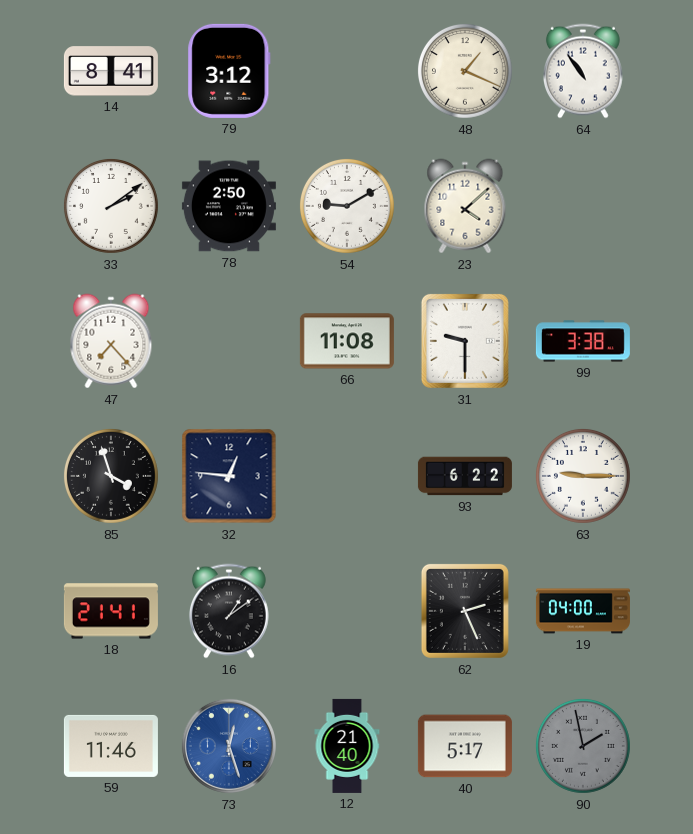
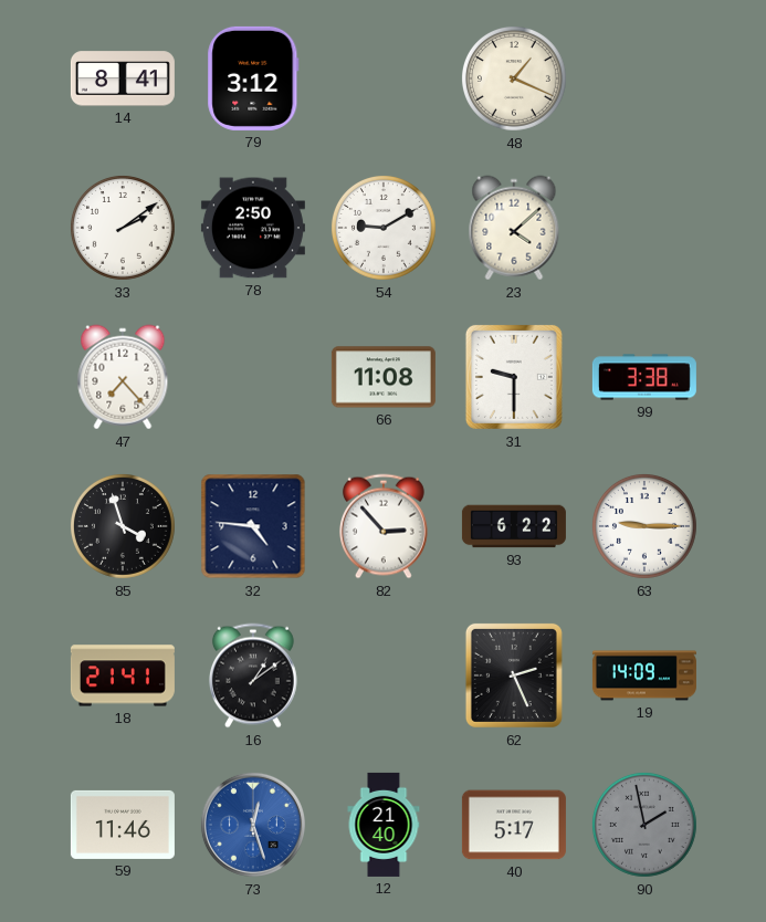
64: 10:54 -> none (583, 71)
32: 12:46 -> 4:46 (253, 526)
82: none -> 2:53 (384, 526)
19: 04:00 -> 14:09 (644, 675)
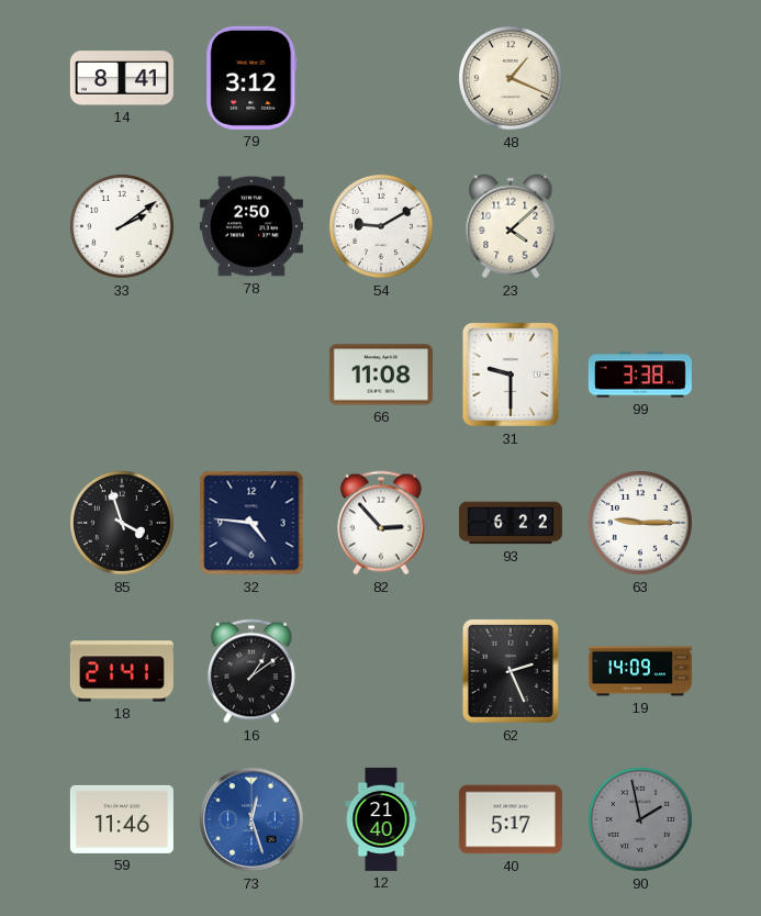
47: 7:23 -> none (123, 377)
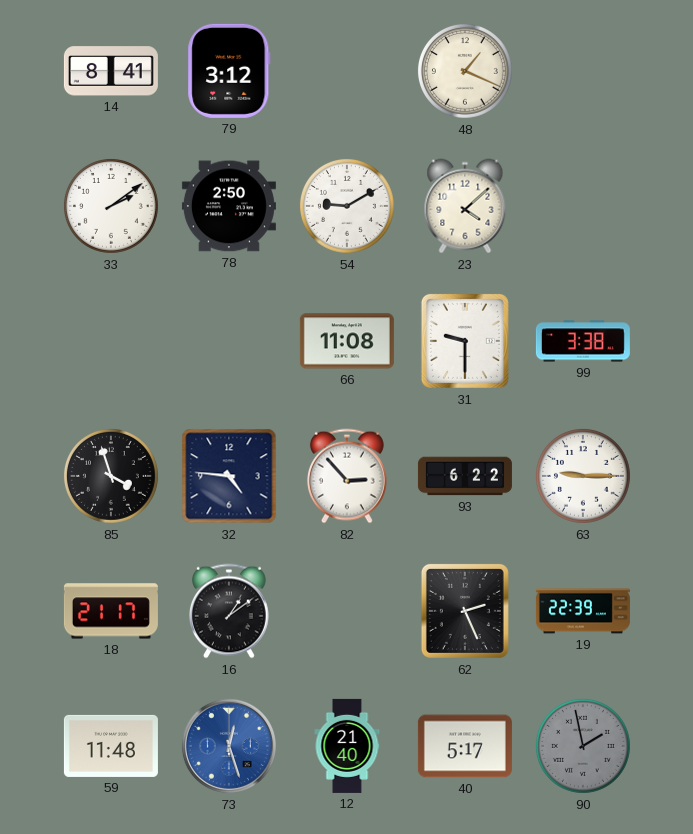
18: 21:41 -> 21:17 (111, 611)
19: 14:09 -> 22:39 (583, 611)
59: 11:46 -> 11:48 (111, 746)
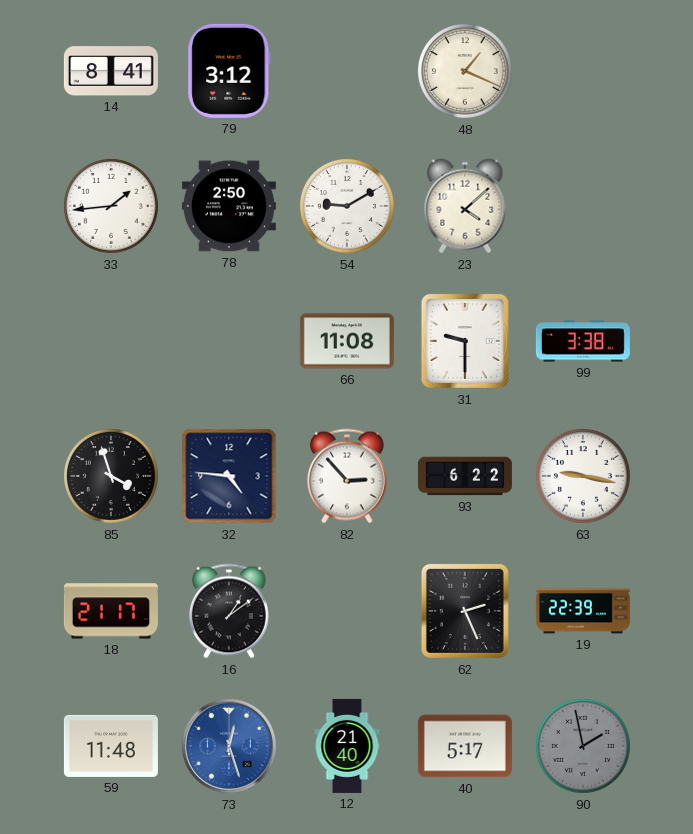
33: 2:09 -> 1:44 (111, 206)
63: 9:15 -> 9:17 (583, 476)
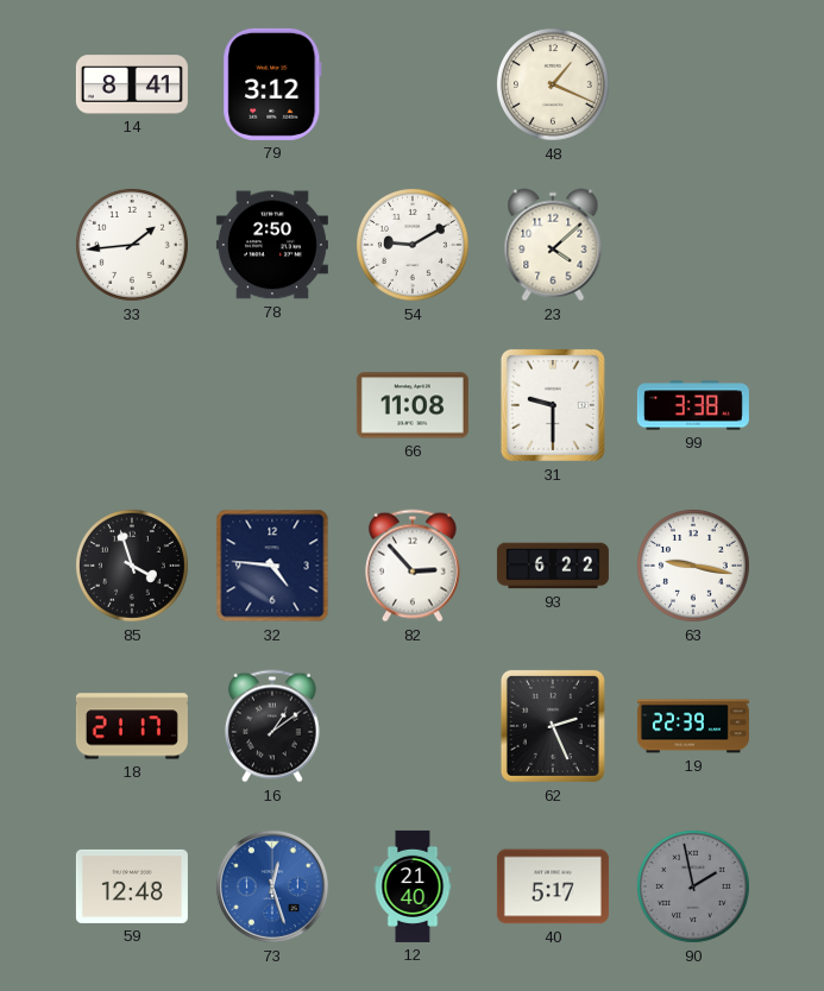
59: 11:48 -> 12:48 (132, 886)
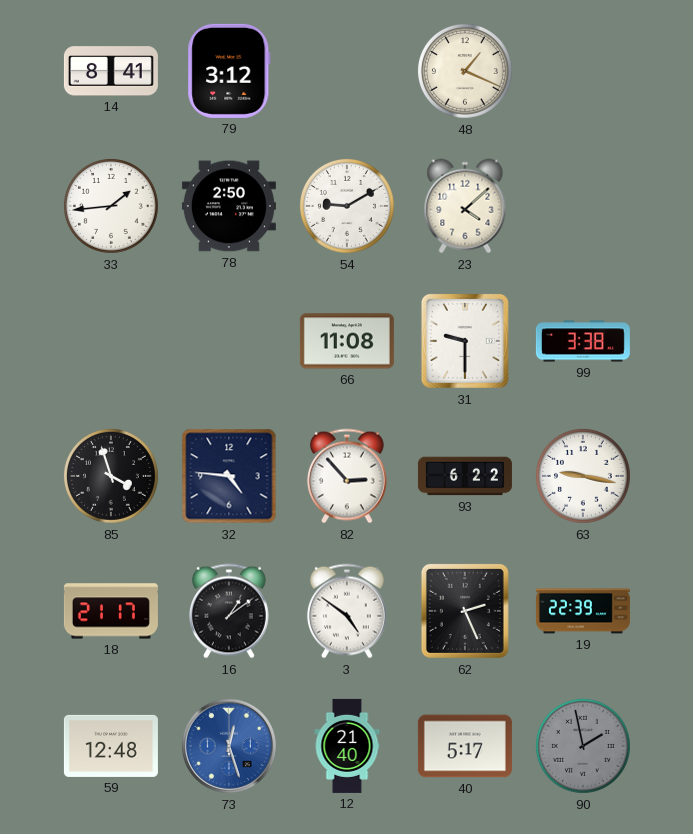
3: none -> 4:51 (347, 611)
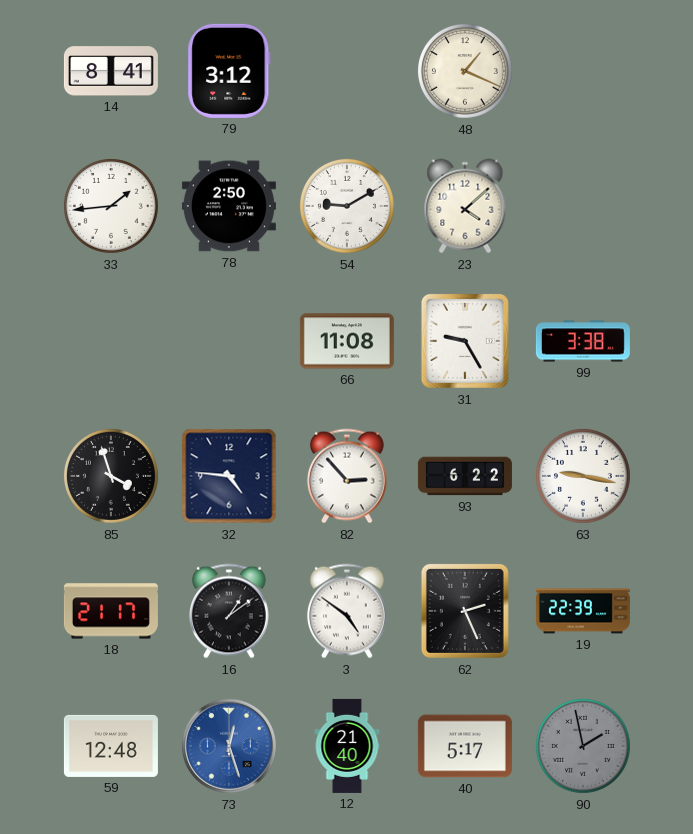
31: 9:30 -> 9:25 (465, 341)
